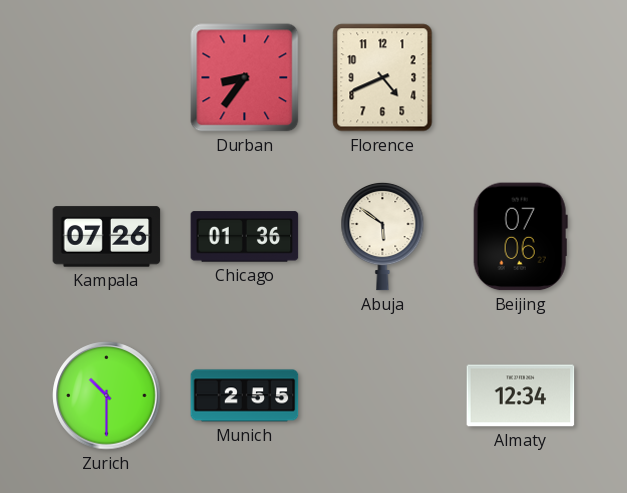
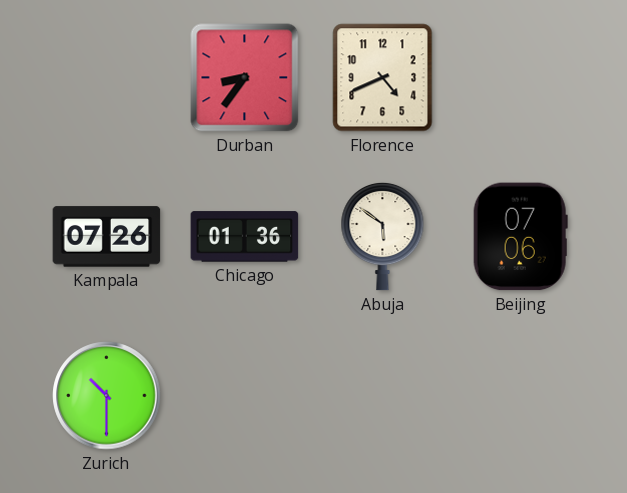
Munich: 2:55 -> none (245, 396)
Almaty: 12:34 -> none (521, 396)
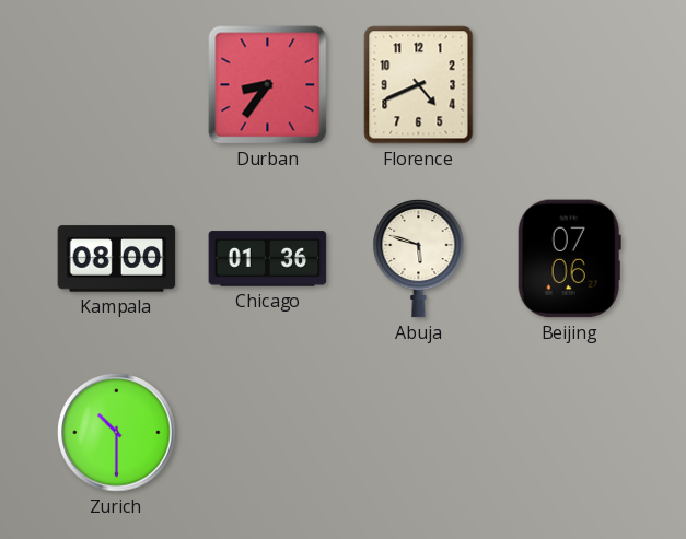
Kampala: 07:26 -> 08:00 (117, 259)
Abuja: 5:51 -> 5:48 (419, 258)
